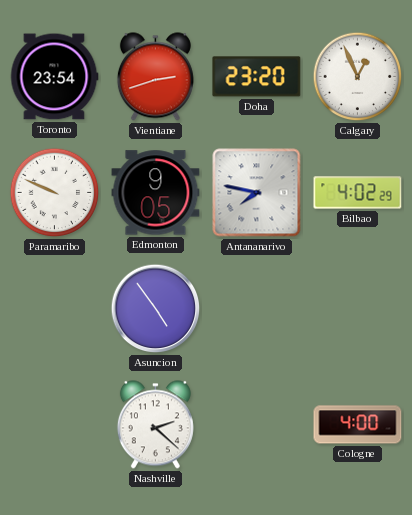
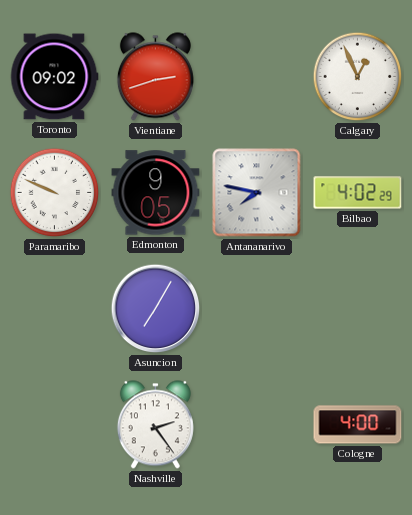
Toronto: 23:54 -> 09:02 (54, 77)
Doha: 23:20 -> none (257, 77)
Asuncion: 4:54 -> 7:05 (156, 309)
Nashville: 2:22 -> 2:24 (155, 425)
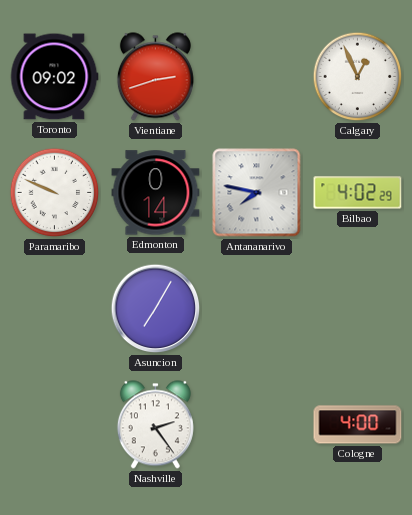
Edmonton: 9:05 -> 0:14 (156, 193)
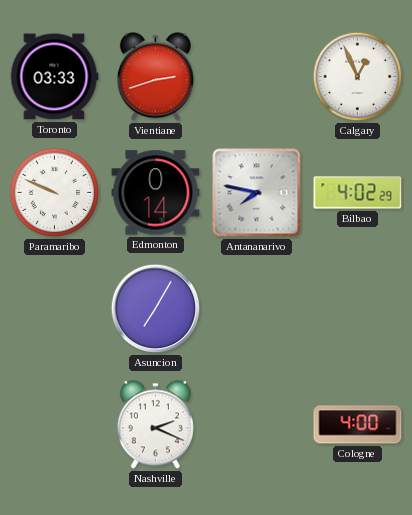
Toronto: 09:02 -> 03:33 (54, 77)
Nashville: 2:24 -> 2:19 (155, 425)
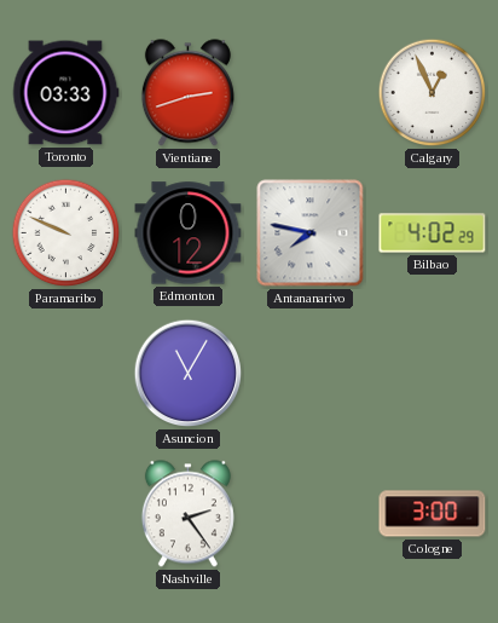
Edmonton: 0:14 -> 0:12 (189, 233)
Asuncion: 7:05 -> 11:05 (189, 374)
Nashville: 2:19 -> 2:24 (187, 514)
Cologne: 4:00 -> 3:00 (433, 514)
